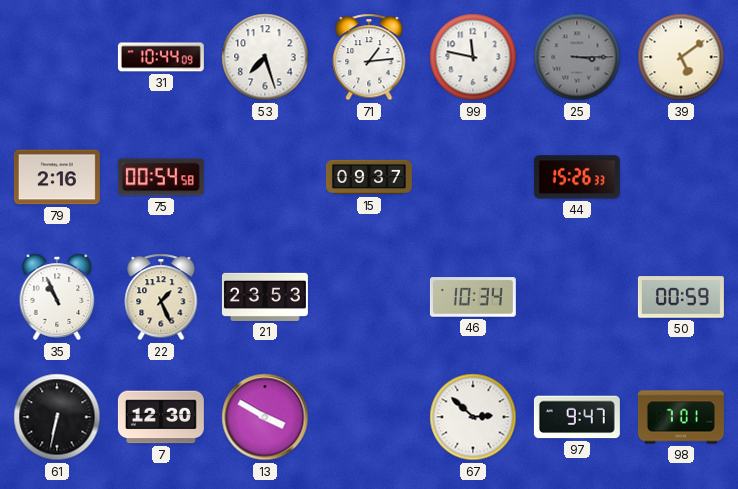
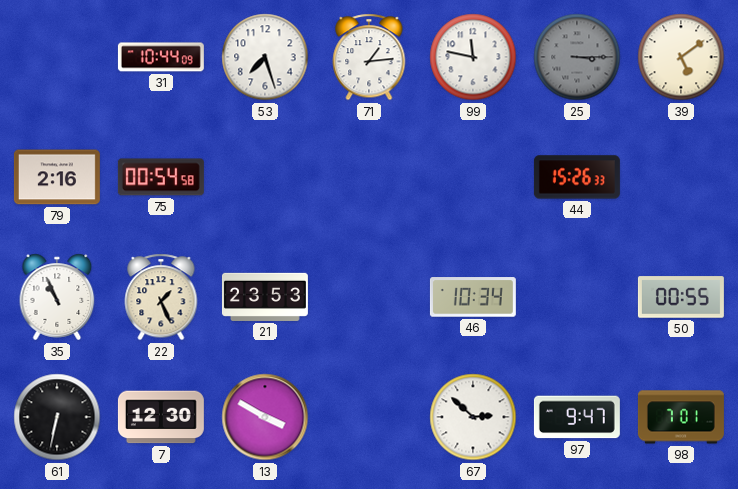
15: 09:37 -> none (369, 177)
50: 00:59 -> 00:55 (681, 297)
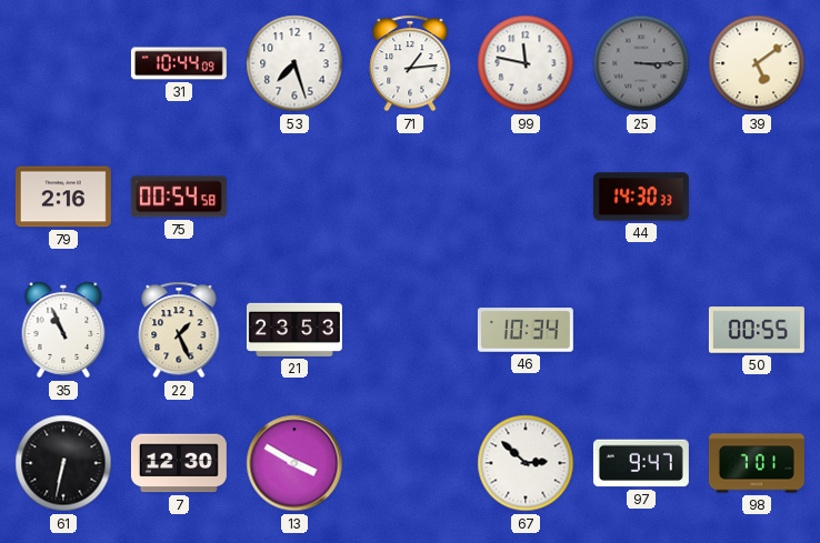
44: 15:26 -> 14:30 (641, 197)
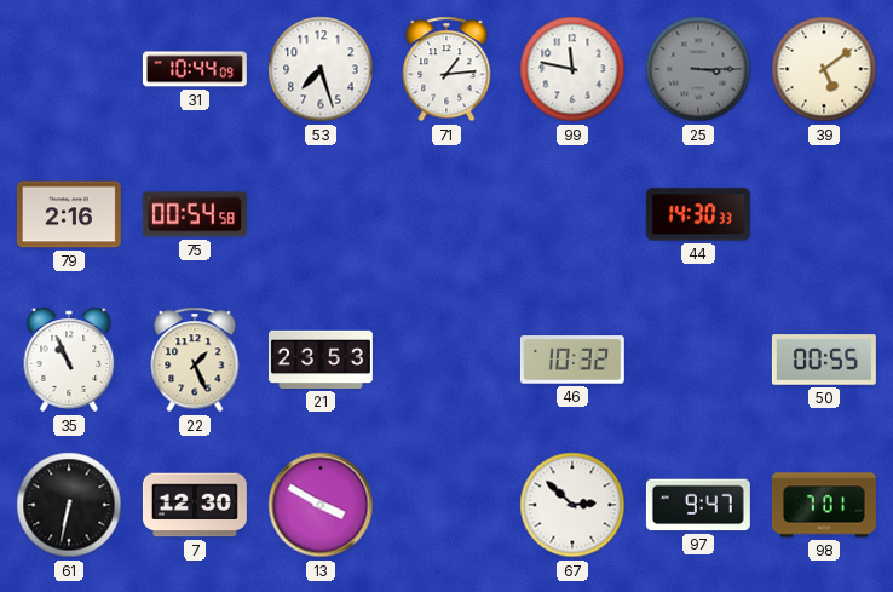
46: 10:34 -> 10:32 (572, 360)
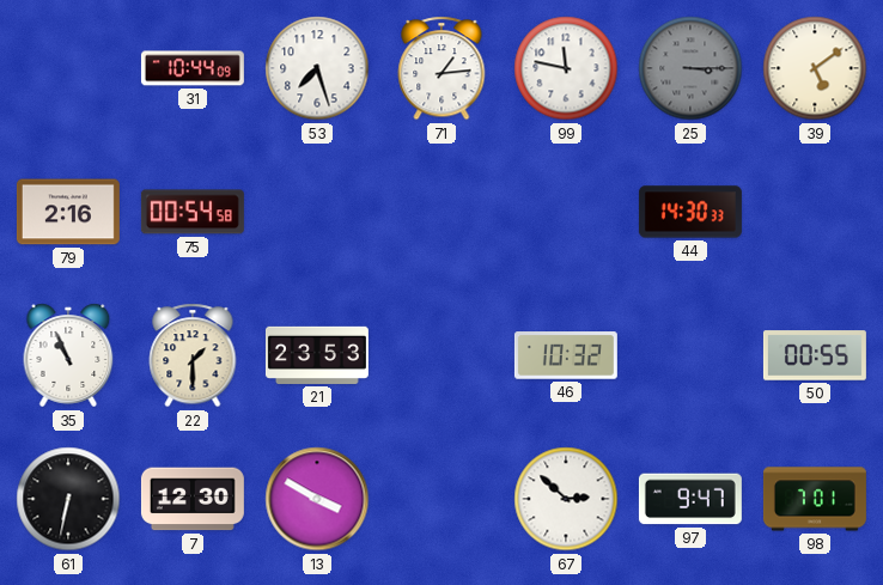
22: 1:26 -> 1:30 (193, 355)
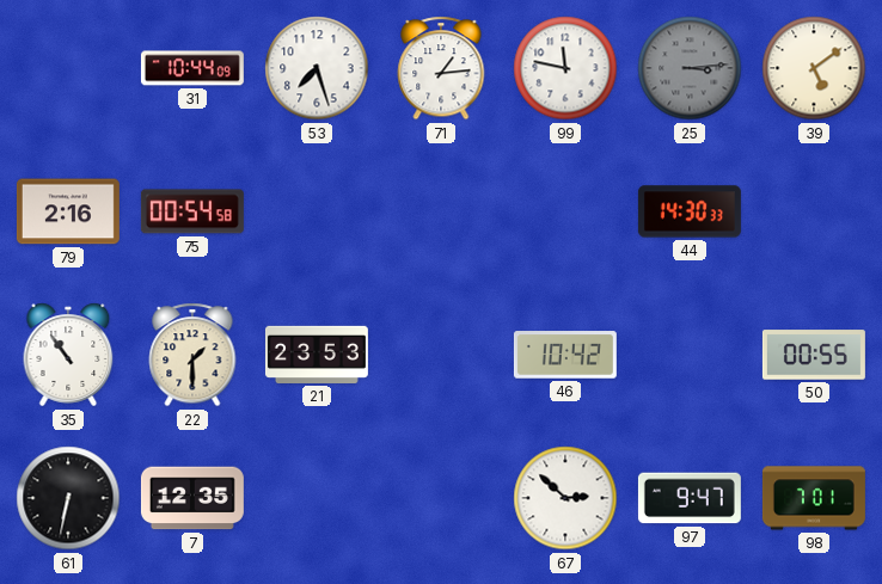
25: 3:15 -> 3:14 (690, 68)
35: 10:56 -> 10:54 (68, 355)
46: 10:32 -> 10:42 (565, 355)
7: 12:30 -> 12:35 (192, 498)
13: 3:50 -> none (317, 499)
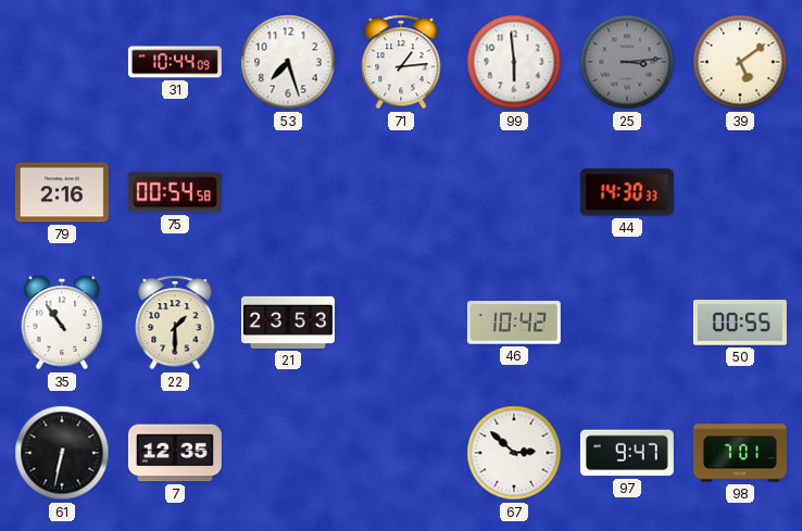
99: 11:47 -> 5:59 (514, 62)
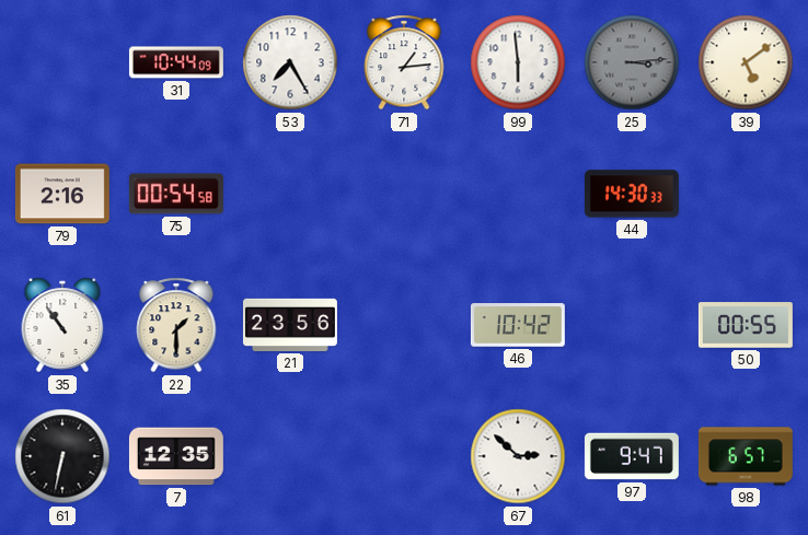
53: 7:27 -> 7:25 (290, 62)
21: 23:53 -> 23:56 (290, 325)
98: 7:01 -> 6:57 (746, 456)
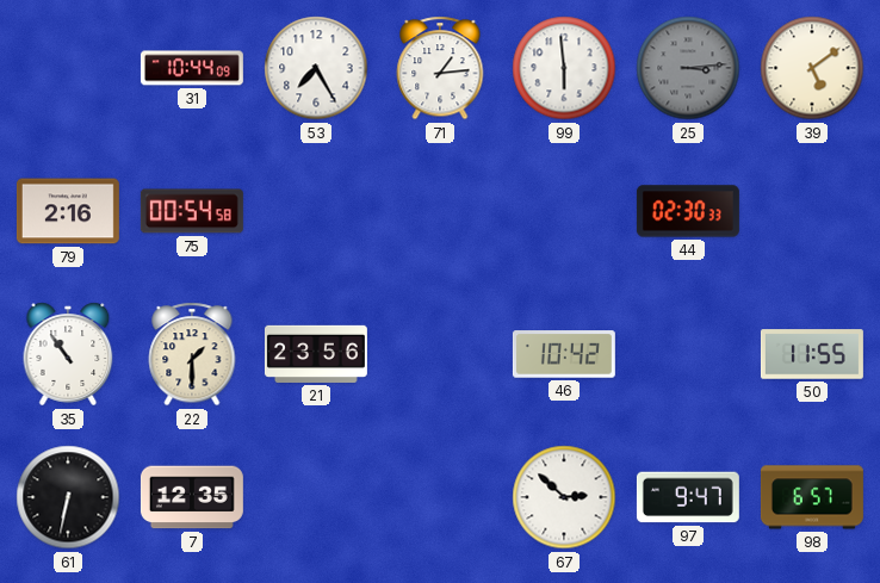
44: 14:30 -> 02:30 (688, 211)
50: 00:55 -> 11:55 (812, 354)
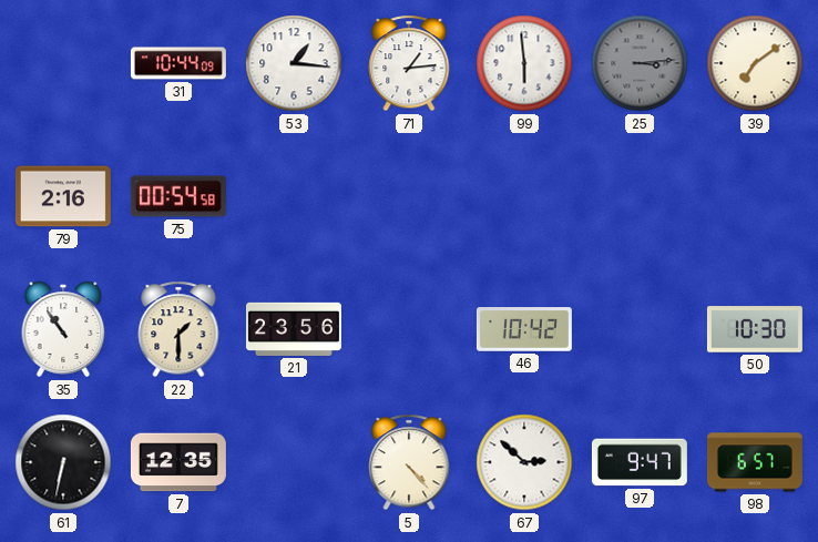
53: 7:25 -> 1:16 (294, 63)
39: 5:09 -> 7:09 (755, 63)
44: 02:30 -> none (688, 211)
50: 11:55 -> 10:30 (755, 329)
5: none -> 4:23 (409, 462)
